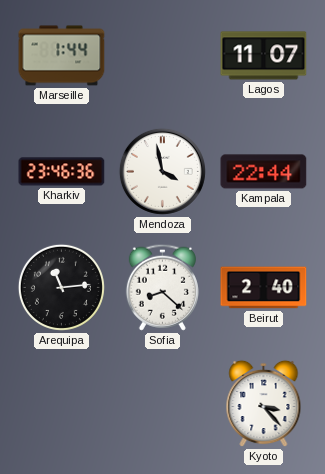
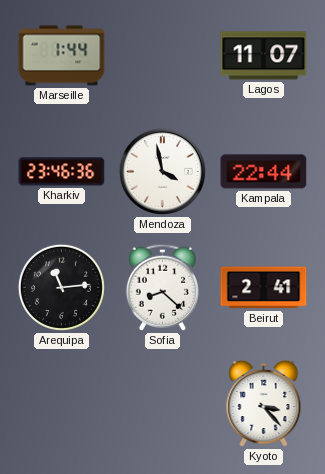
Beirut: 2:40 -> 2:41 (264, 288)
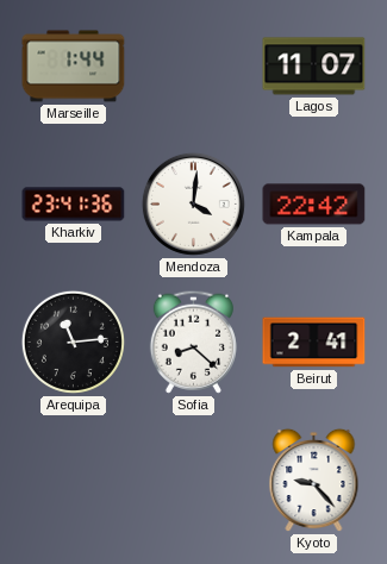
Kharkiv: 23:46 -> 23:41 (74, 205)
Mendoza: 3:58 -> 4:01 (193, 203)
Kampala: 22:44 -> 22:42 (314, 205)
Kyoto: 3:23 -> 9:23 (314, 481)
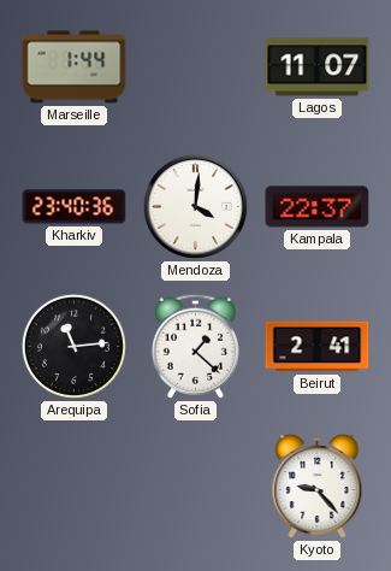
Kharkiv: 23:41 -> 23:40 (75, 207)
Kampala: 22:42 -> 22:37 (318, 207)
Sofia: 8:22 -> 1:22 (195, 346)
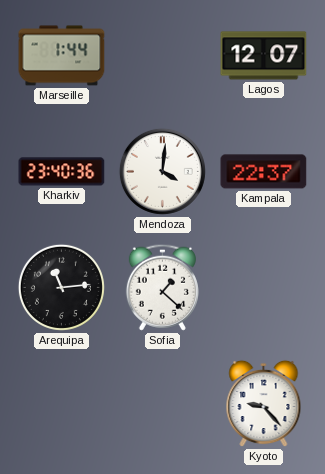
Lagos: 11:07 -> 12:07 (264, 56)
Beirut: 2:41 -> none (318, 347)
